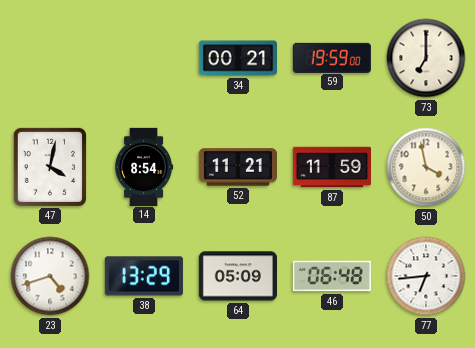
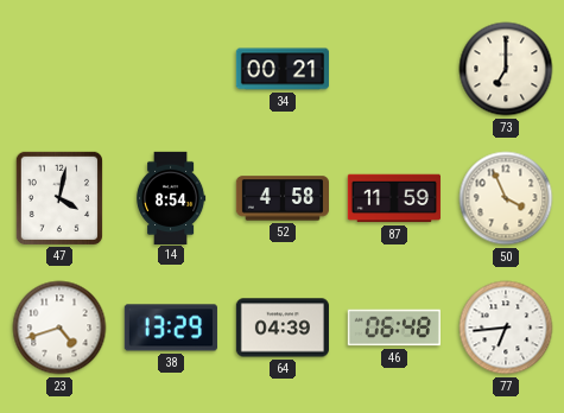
59: 19:59 -> none (332, 57)
52: 11:21 -> 4:58 (281, 198)
50: 3:58 -> 3:56 (506, 198)
64: 05:09 -> 04:39 (283, 328)
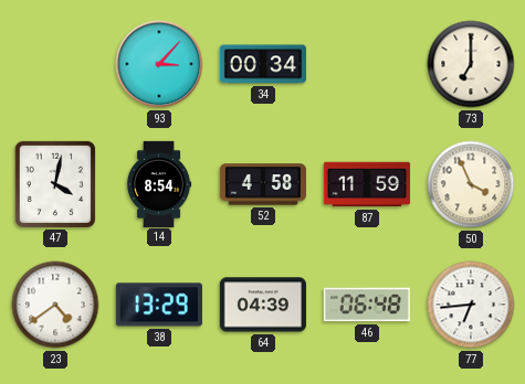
93: none -> 3:07 (159, 64)
34: 00:21 -> 00:34 (262, 64)
23: 4:42 -> 4:39 (55, 305)
